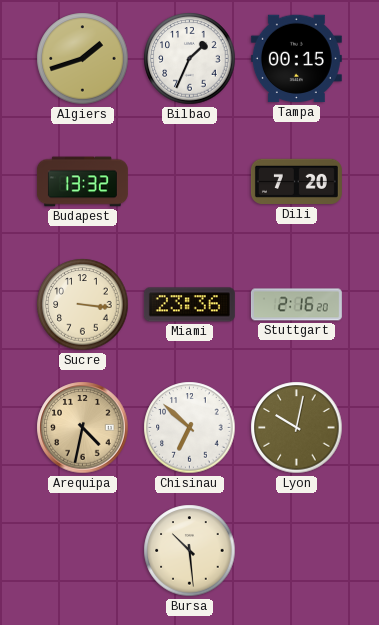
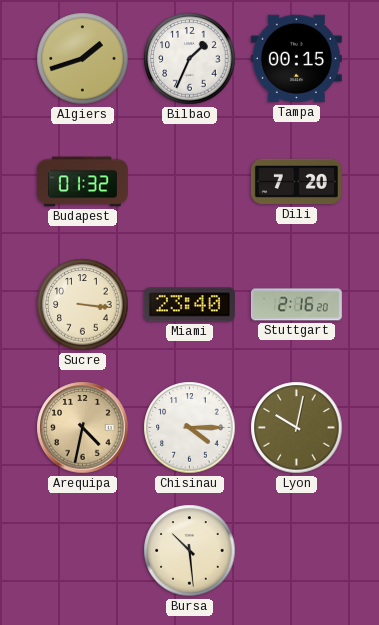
Budapest: 13:32 -> 01:32 (82, 182)
Miami: 23:36 -> 23:40 (189, 305)
Chisinau: 6:52 -> 4:15 (190, 428)
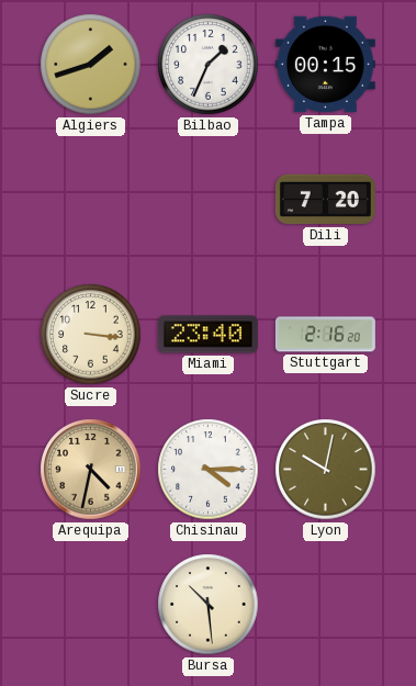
Budapest: 01:32 -> none (82, 182)
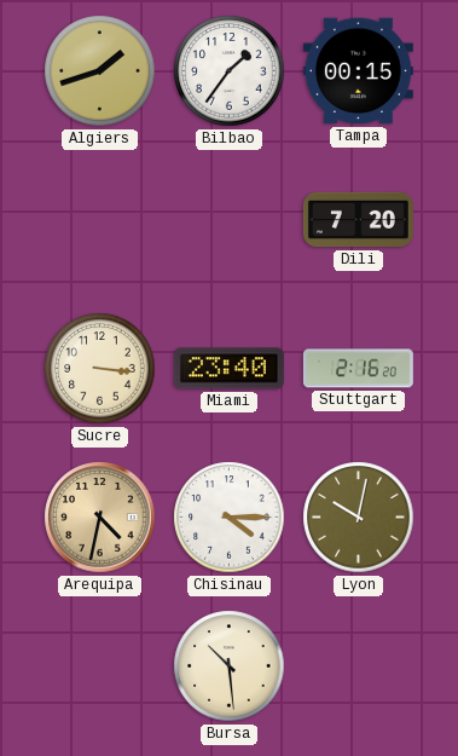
Bilbao: 1:34 -> 1:36 (230, 71)
